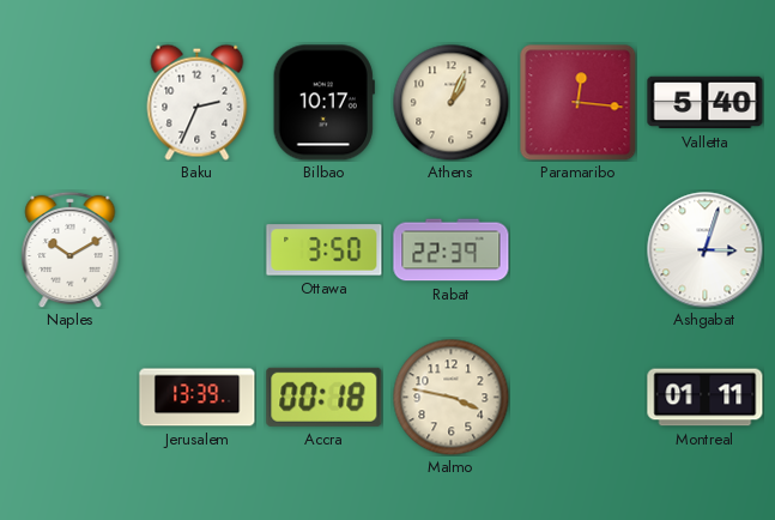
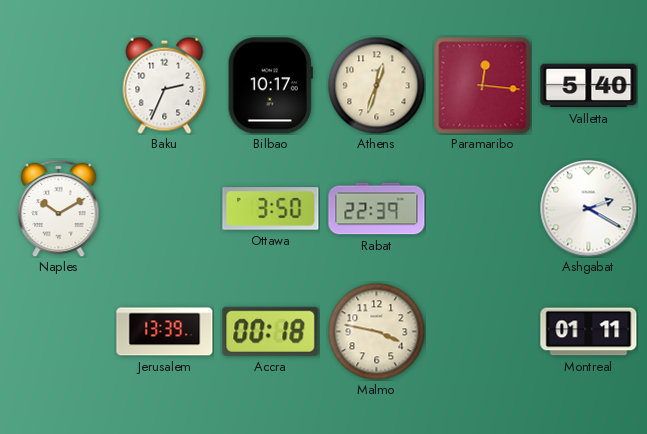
Athens: 1:04 -> 12:33 (376, 85)
Ashgabat: 3:03 -> 2:20 (589, 209)
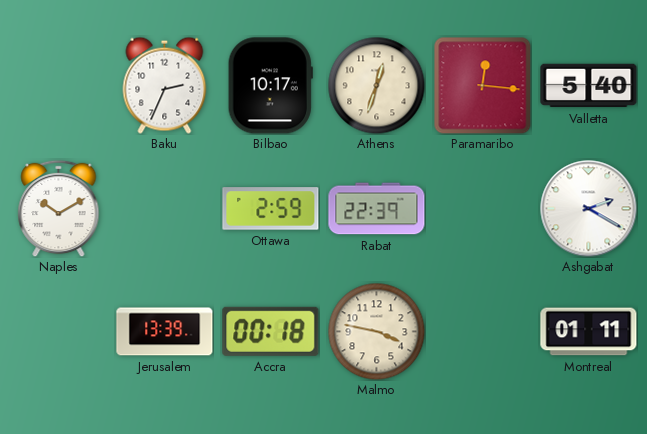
Ottawa: 3:50 -> 2:59 (271, 209)
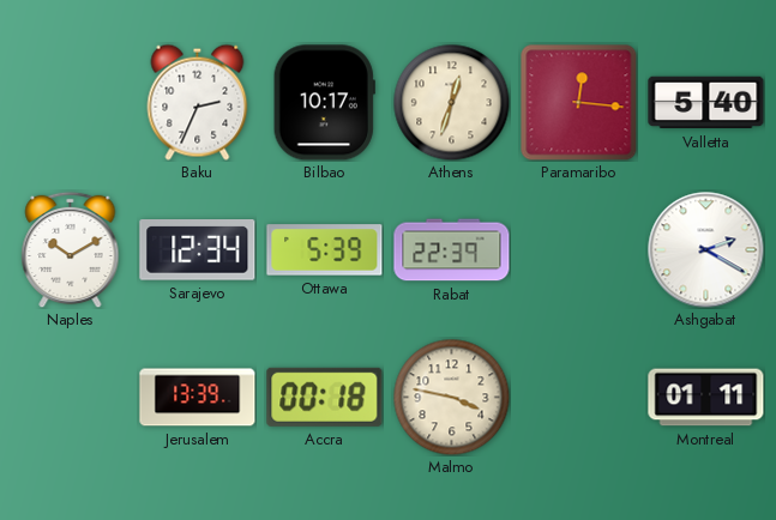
Sarajevo: none -> 12:34 (198, 250)
Ottawa: 2:59 -> 5:39 (325, 250)
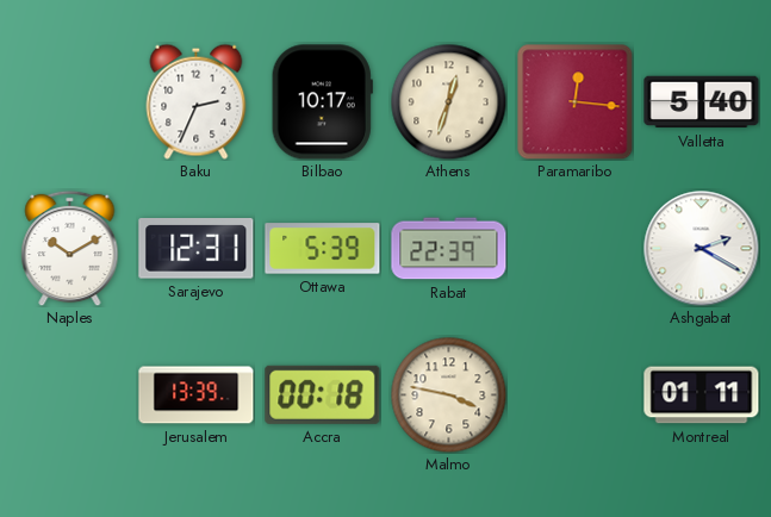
Sarajevo: 12:34 -> 12:31 (197, 249)
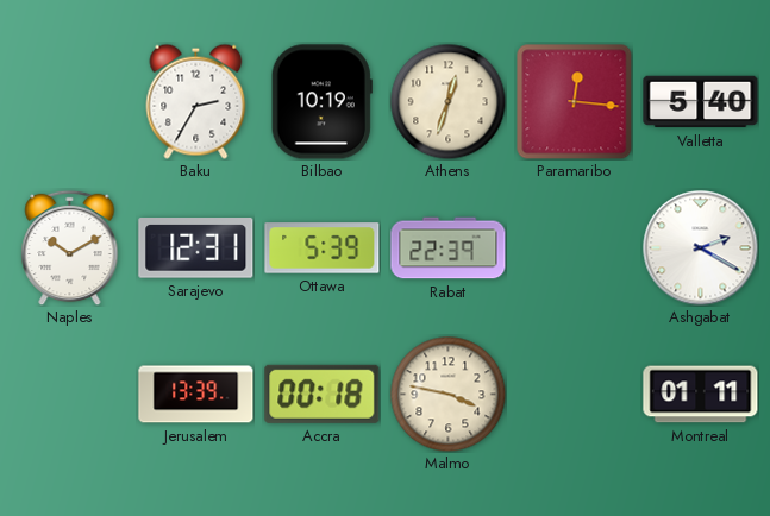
Baku: 2:34 -> 2:35 (196, 101)
Bilbao: 10:17 -> 10:19 (321, 102)
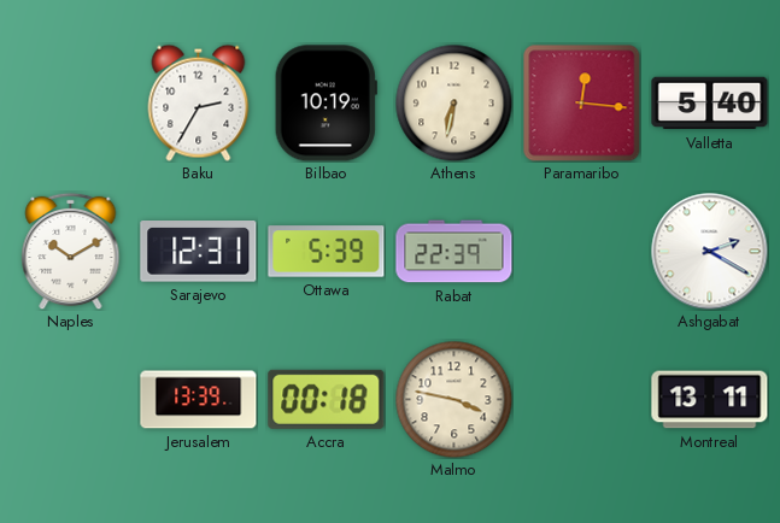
Athens: 12:33 -> 6:32 (453, 102)
Montreal: 01:11 -> 13:11 (710, 400)
